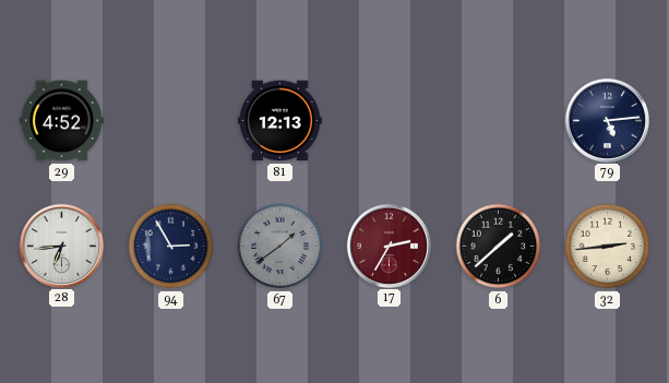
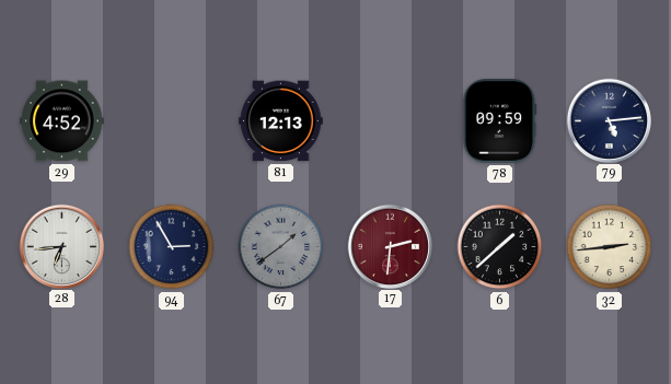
78: none -> 09:59 (499, 121)
17: 2:35 -> 2:31 (390, 246)
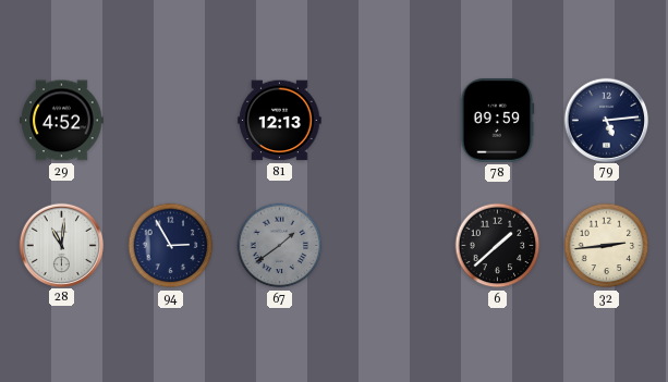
28: 6:44 -> 11:01 (61, 245)
17: 2:31 -> none (390, 246)
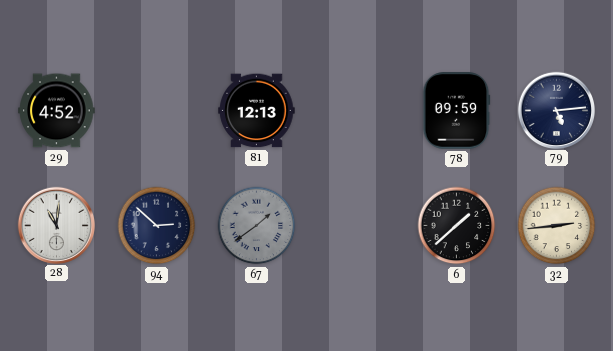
94: 2:55 -> 2:52 (157, 226)
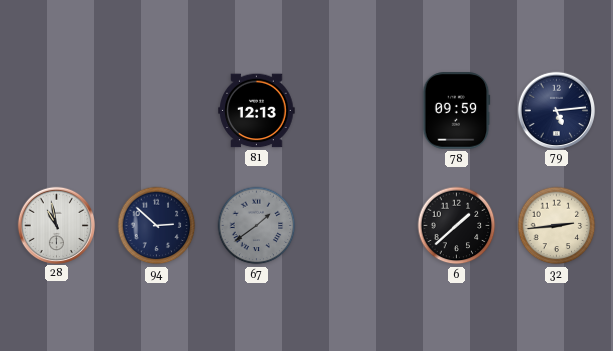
29: 4:52 -> none (57, 111)
28: 11:01 -> 10:58 (56, 225)
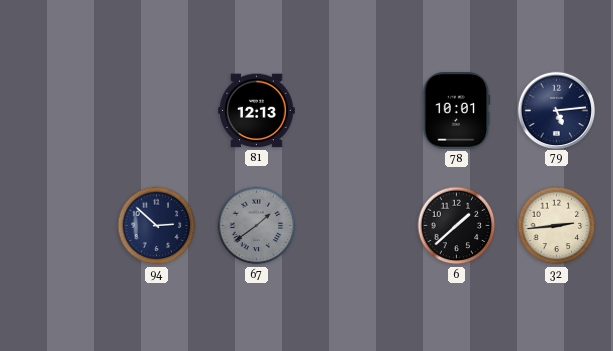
78: 09:59 -> 10:01 (456, 111)
28: 10:58 -> none (56, 225)
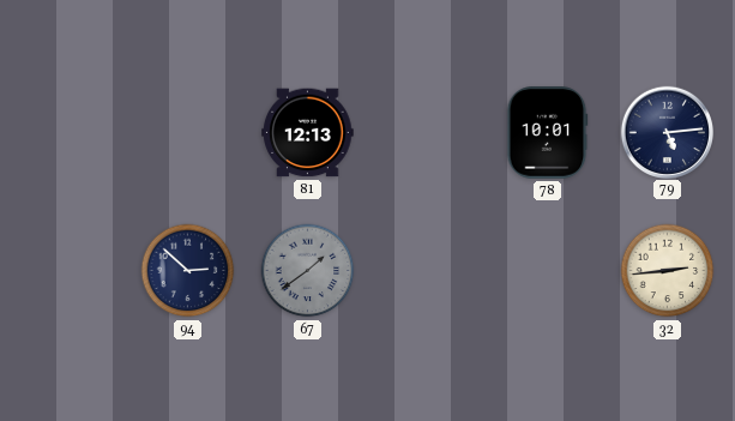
6: 1:38 -> none (457, 226)
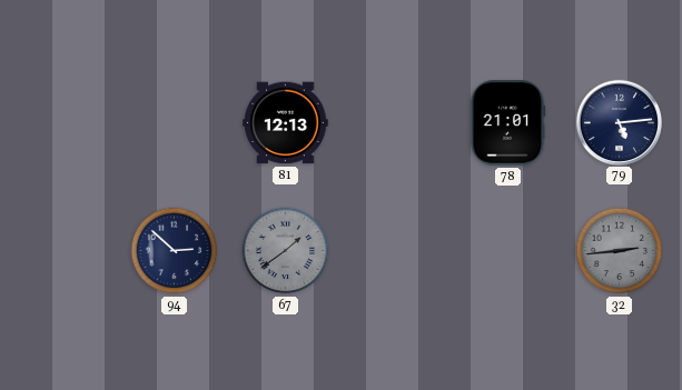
78: 10:01 -> 21:01 (507, 123)
32 dial: cream -> grey (620, 251)
